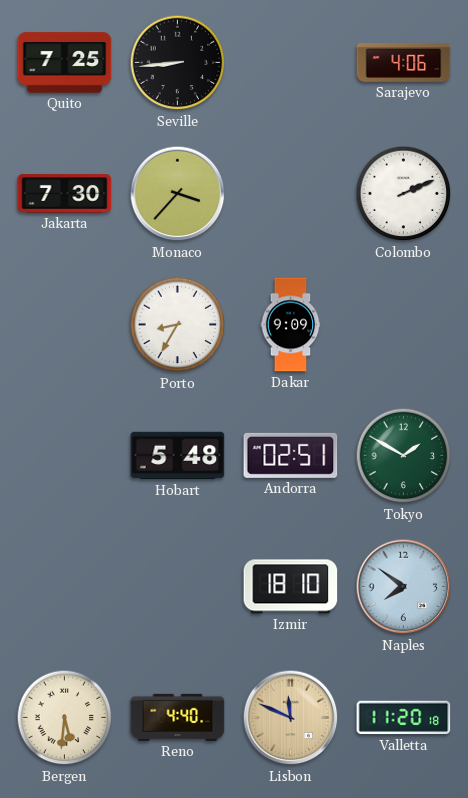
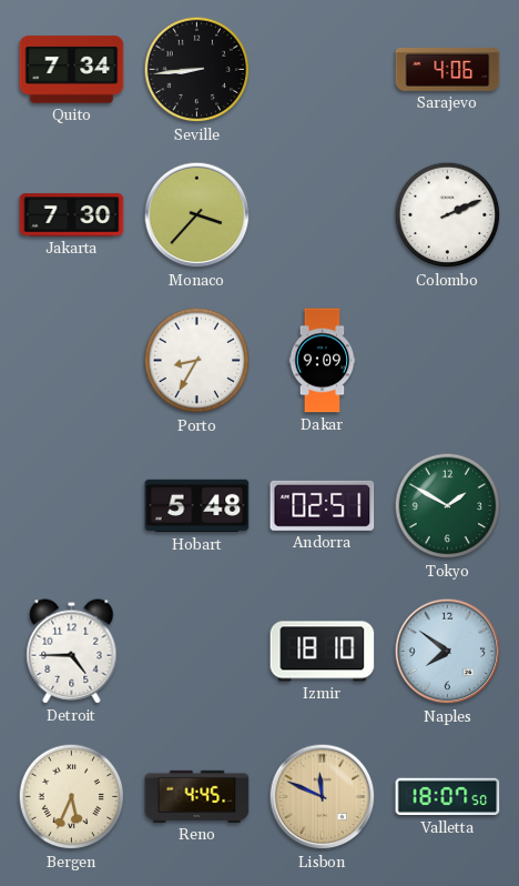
Quito: 7:25 -> 7:34 (72, 70)
Detroit: none -> 4:45 (72, 652)
Bergen: 5:31 -> 5:34 (72, 797)
Reno: 4:40 -> 4:45 (197, 796)
Valletta: 11:20 -> 18:07 (448, 797)
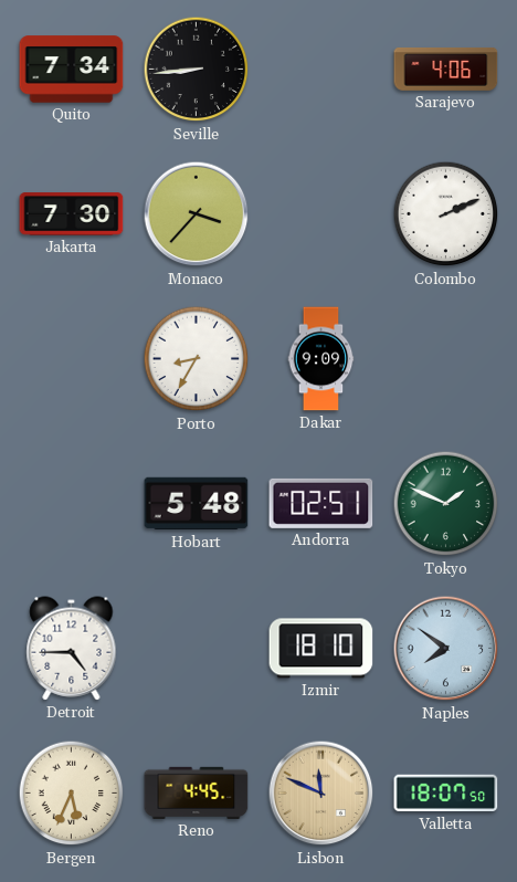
Tokyo: 1:50 -> 1:49 (446, 504)
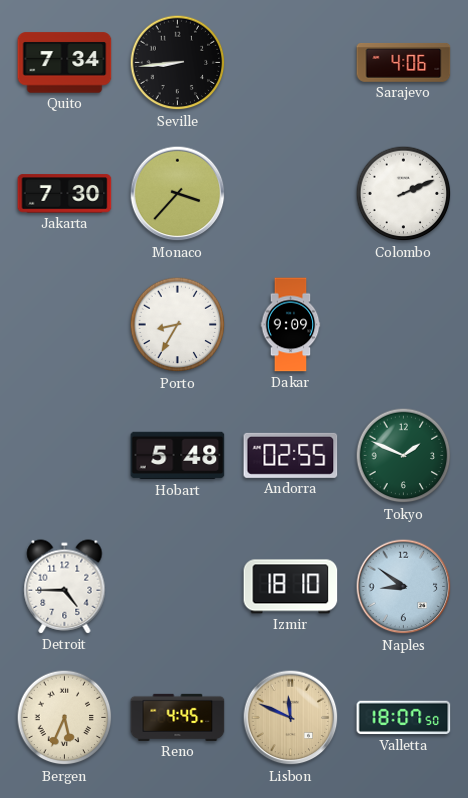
Andorra: 02:51 -> 02:55 (291, 455)
Naples: 7:51 -> 8:51 (404, 587)
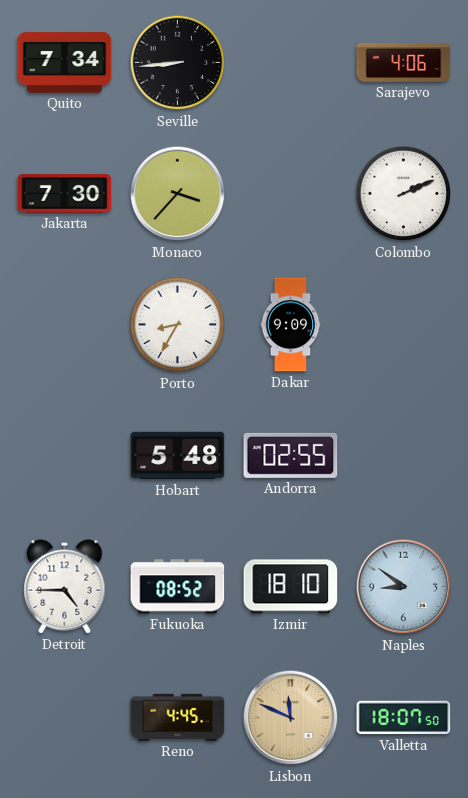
Tokyo: 1:49 -> none (404, 456)
Fukuoka: none -> 08:52 (178, 587)
Bergen: 5:34 -> none (65, 718)
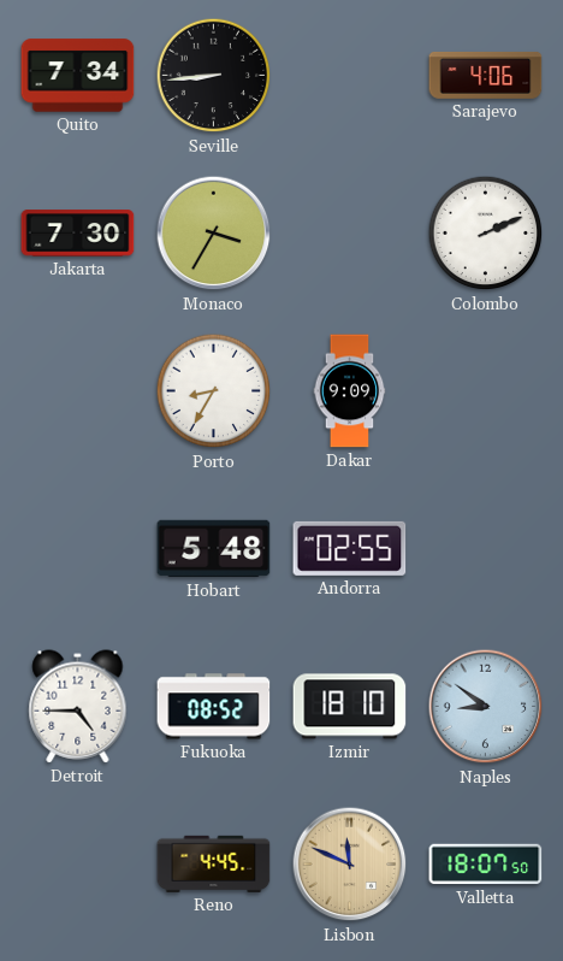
Monaco: 3:37 -> 3:35 (214, 234)
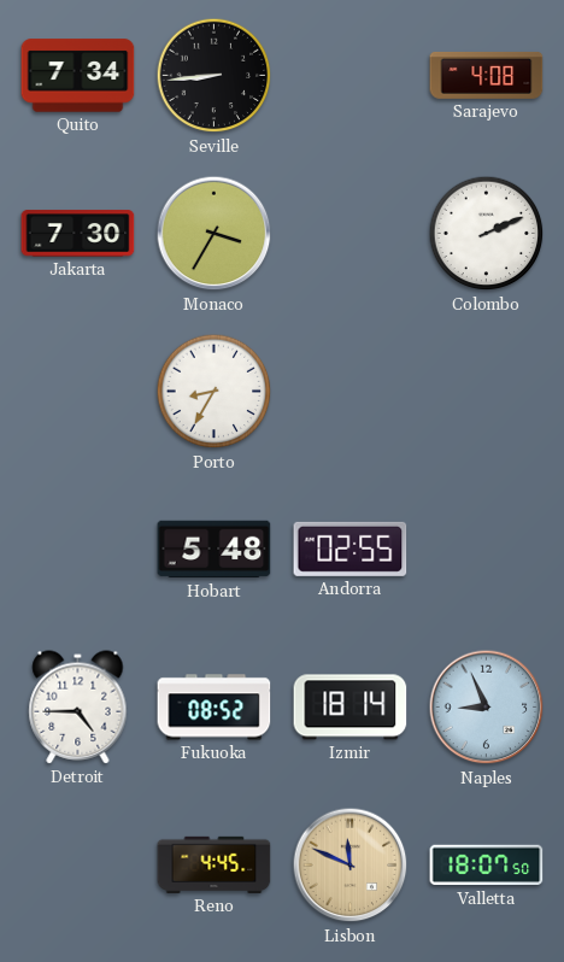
Sarajevo: 4:06 -> 4:08 (487, 75)
Dakar: 9:09 -> none (350, 391)
Izmir: 18:10 -> 18:14 (351, 708)
Naples: 8:51 -> 8:56 (487, 708)
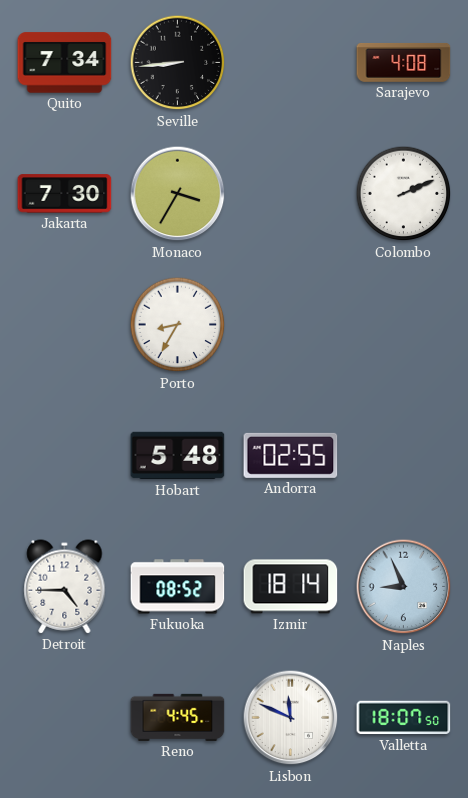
Lisbon dial: champagne -> white (291, 718)
